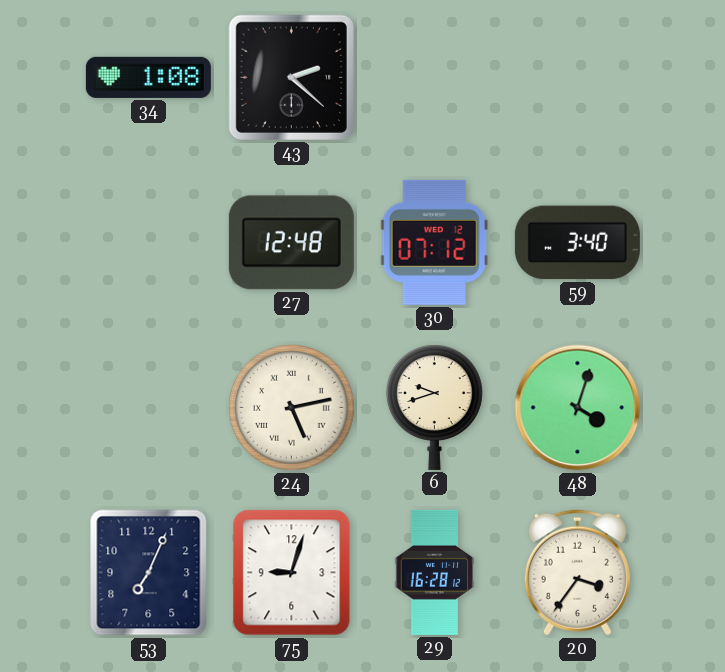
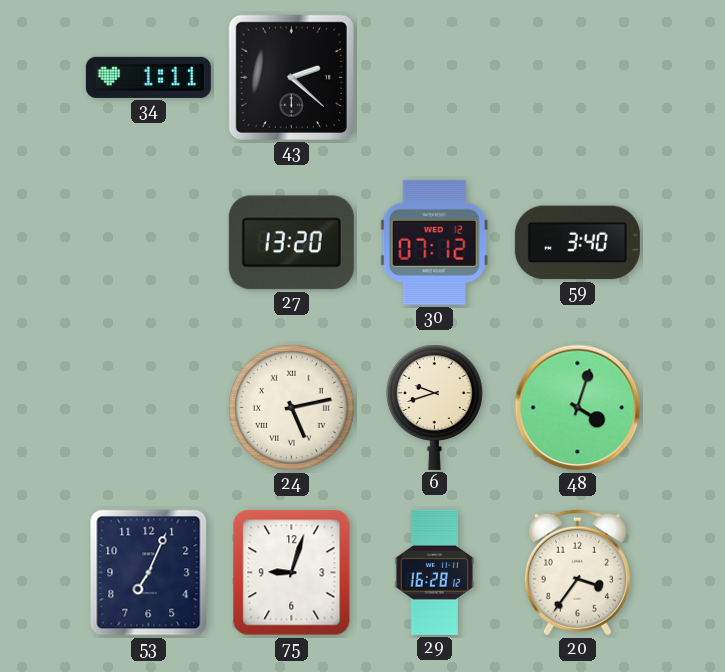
34: 1:08 -> 1:11 (148, 77)
27: 12:48 -> 13:20 (291, 243)
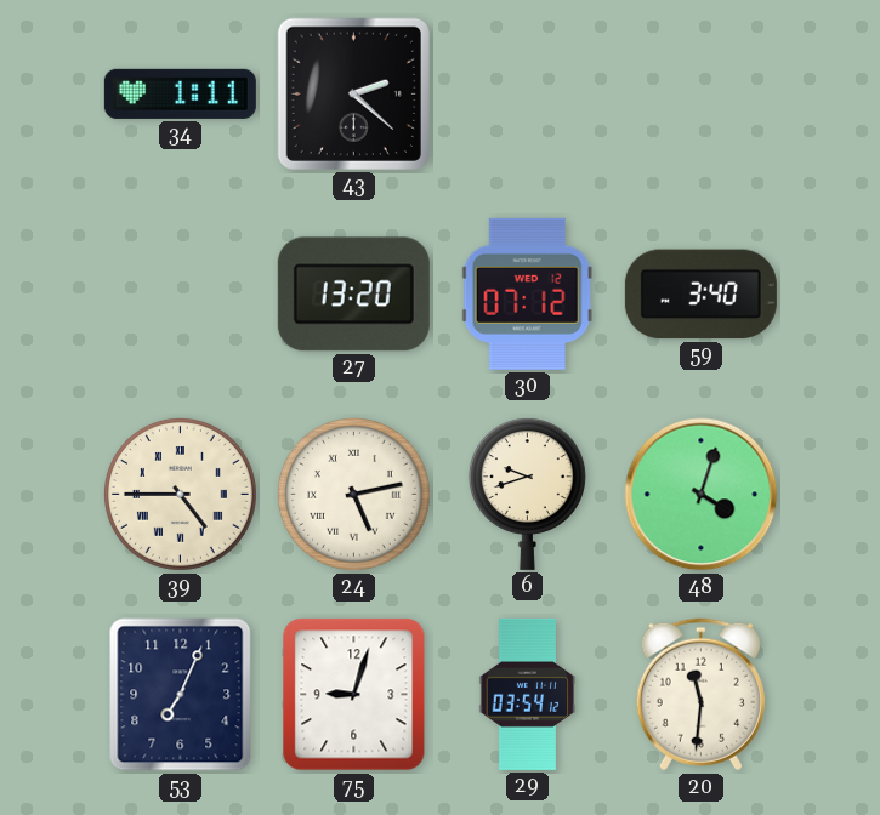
39: none -> 4:45 (180, 494)
29: 16:28 -> 03:54 (528, 694)
20: 3:36 -> 11:31 (700, 695)
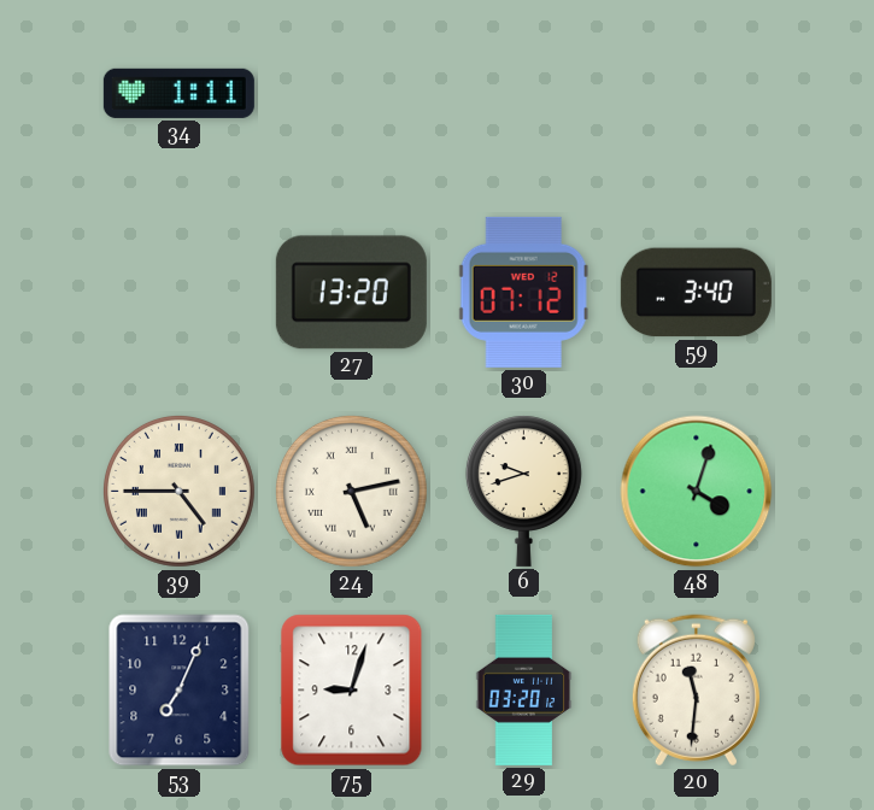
43: 2:22 -> none (353, 93)
29: 03:54 -> 03:20 (524, 689)
